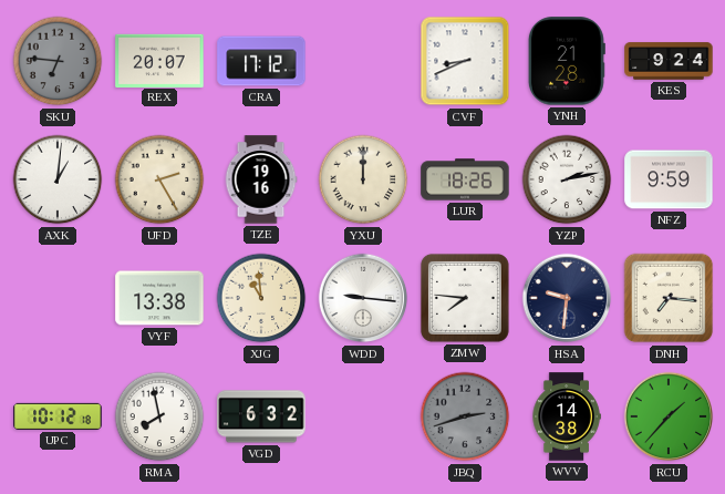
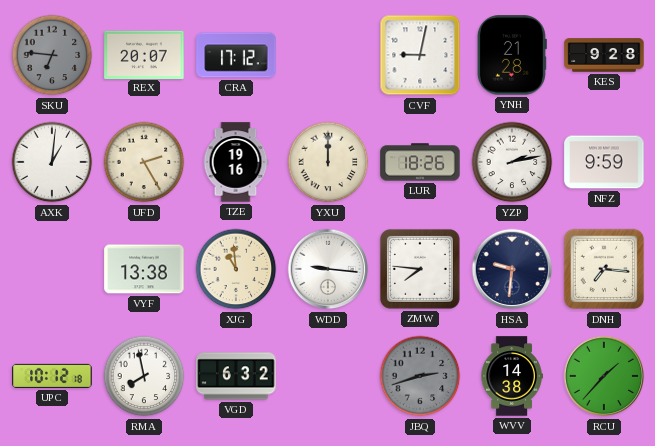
CVF: 8:41 -> 9:02 (420, 55)
KES: 9:24 -> 9:28 (604, 55)
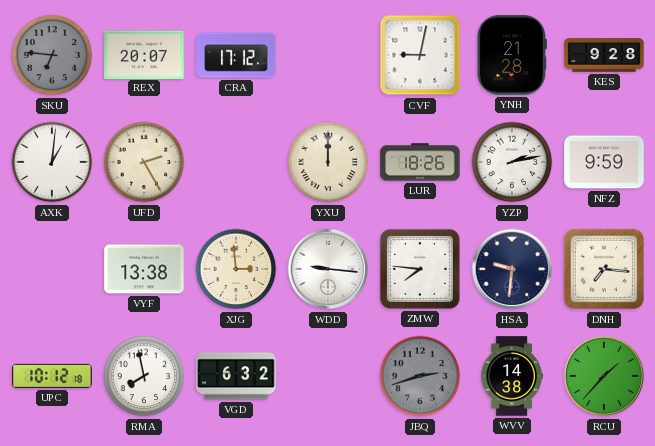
TZE: 19:16 -> none (236, 162)
XJG: 10:59 -> 2:59 (236, 269)
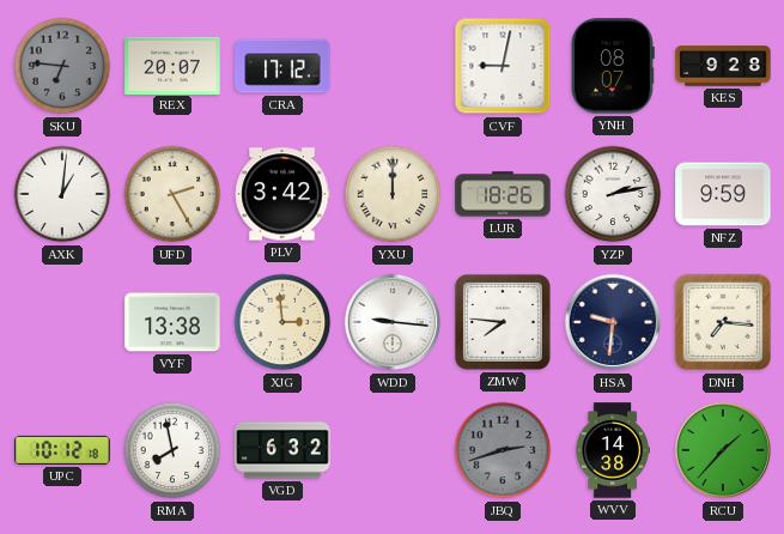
YNH: 21:28 -> 08:07 (613, 66)
PLV: none -> 3:42 (282, 194)
